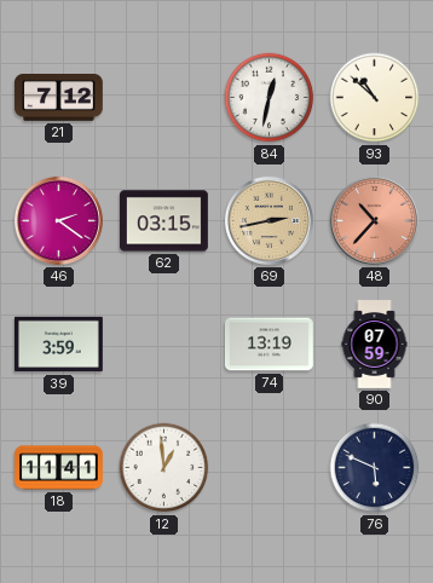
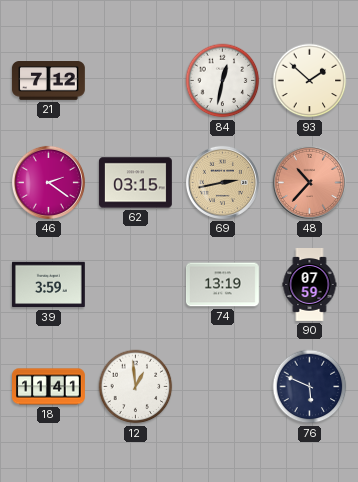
93: 10:52 -> 1:52 (310, 81)
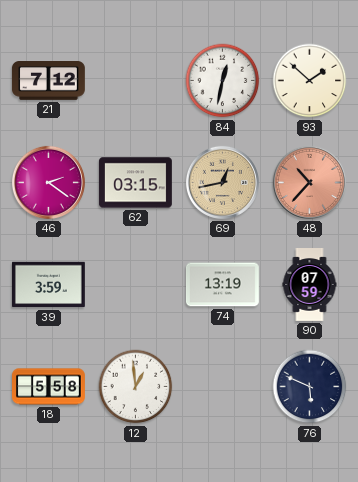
69: 2:43 -> 12:43 (222, 182)
18: 11:41 -> 5:58 (49, 387)
